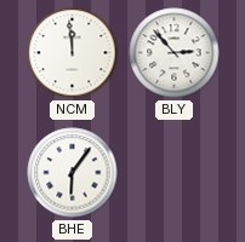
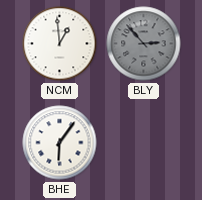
NCM: 11:59 -> 12:59 (60, 44)
BLY dial: white -> grey (144, 44)
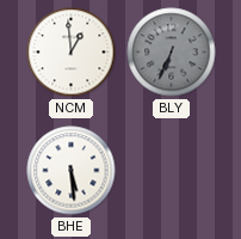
BLY: 2:53 -> 6:34 (172, 53)
BHE: 6:06 -> 5:29 (72, 171)
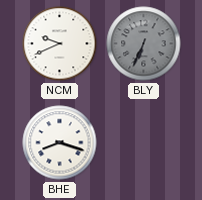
NCM: 12:59 -> 9:41 (60, 44)
BHE: 5:29 -> 8:18 (60, 143)
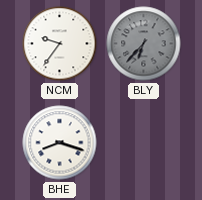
NCM: 9:41 -> 9:36 (60, 44)
BLY: 6:34 -> 6:37 (144, 44)
